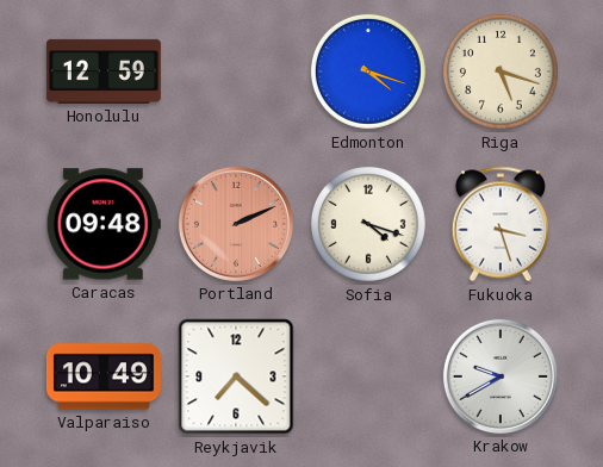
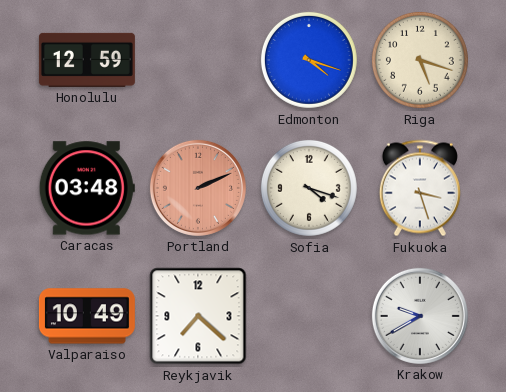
Caracas: 09:48 -> 03:48 (87, 188)
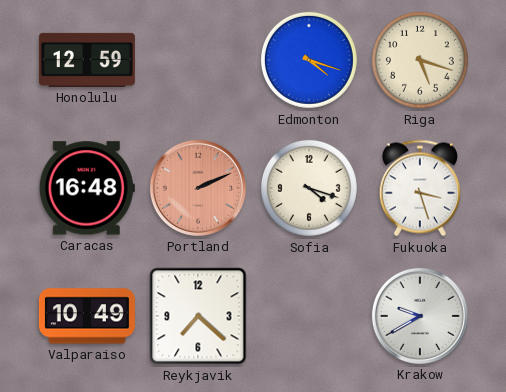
Caracas: 03:48 -> 16:48 (87, 188)
